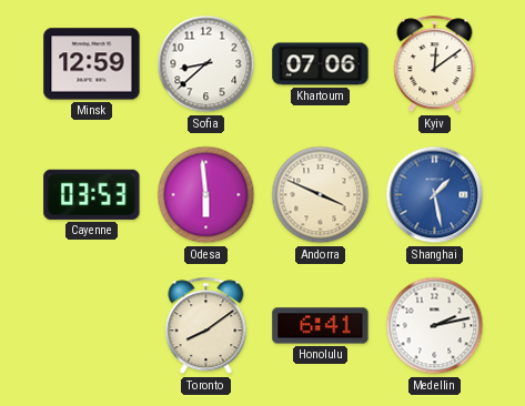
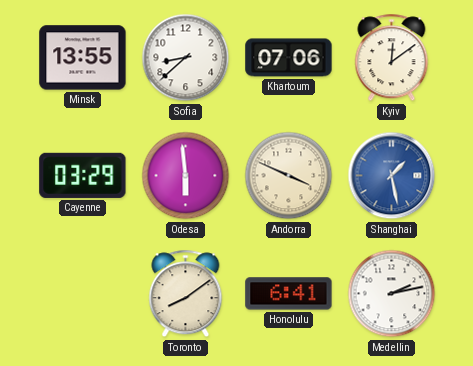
Minsk: 12:59 -> 13:55 (83, 58)
Cayenne: 03:53 -> 03:29 (83, 175)
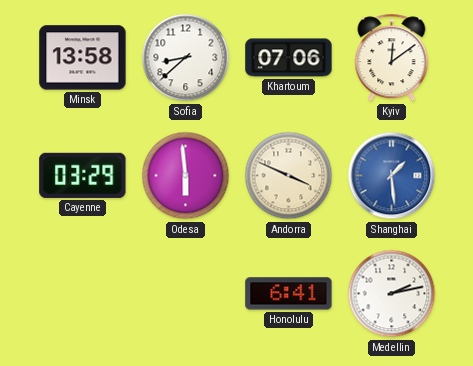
Minsk: 13:55 -> 13:58 (83, 58)
Shanghai: 1:28 -> 1:29 (392, 176)
Toronto: 8:09 -> none (186, 294)
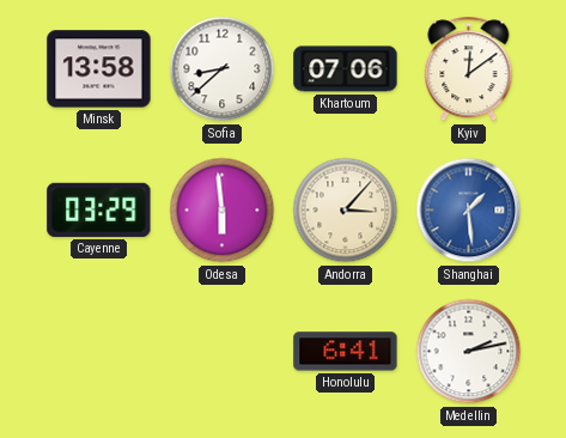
Andorra: 3:49 -> 3:07 (346, 211)
